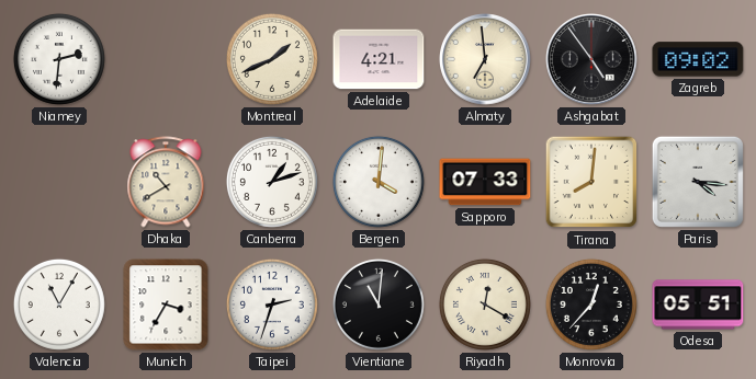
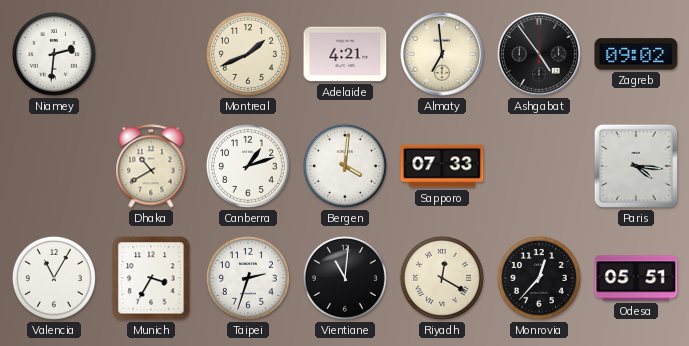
Tirana: 8:01 -> none (591, 182)
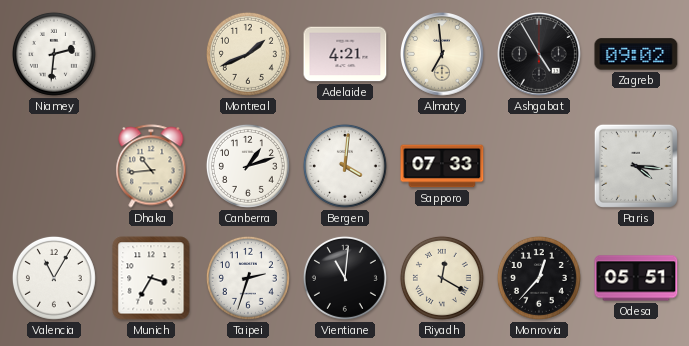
Ashgabat: 4:54 -> 4:55 (540, 55)
Dhaka: 10:40 -> 10:44 (151, 166)
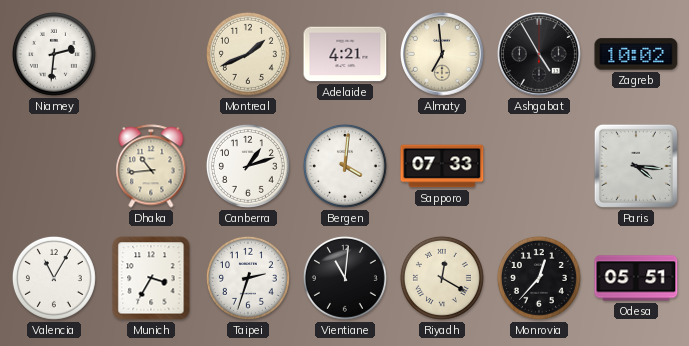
Zagreb: 09:02 -> 10:02 (636, 54)
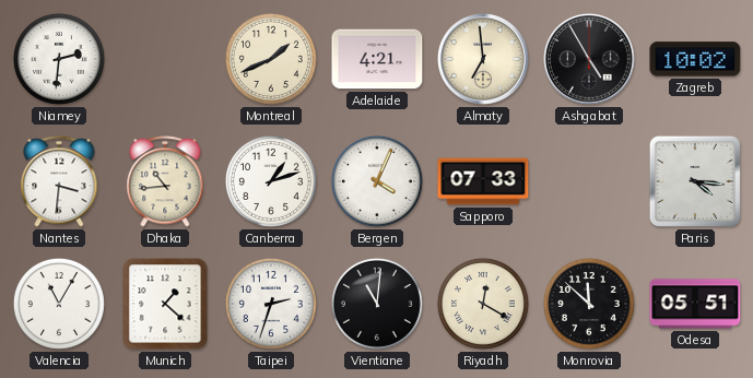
Nantes: none -> 3:31 (59, 181)
Bergen: 4:01 -> 4:04 (377, 181)
Munich: 3:35 -> 1:22 (165, 304)
Monrovia: 12:37 -> 11:52 (589, 304)
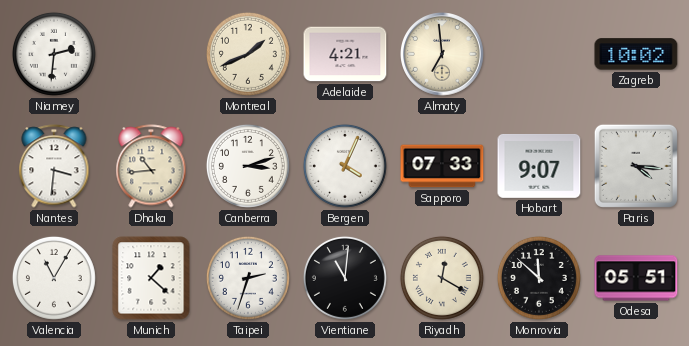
Ashgabat: 4:55 -> none (590, 60)
Canberra: 1:12 -> 3:12 (248, 166)
Hobart: none -> 9:07 (539, 166)
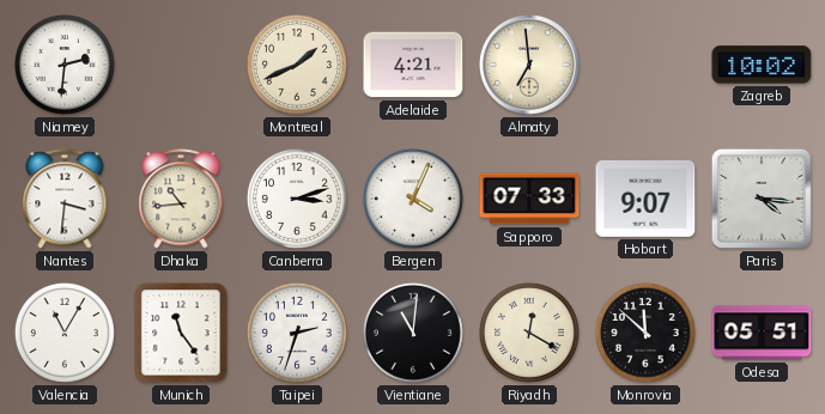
Munich: 1:22 -> 11:24 (181, 333)
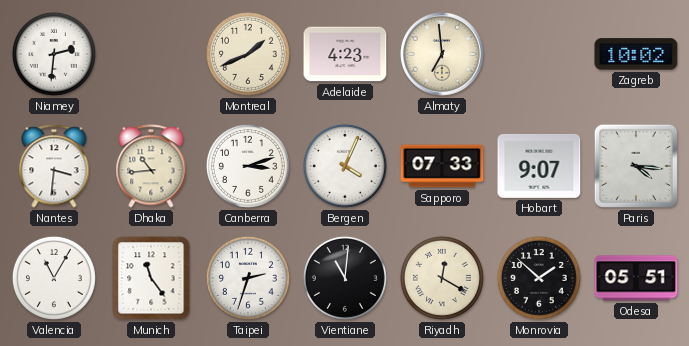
Adelaide: 4:21 -> 4:23 (345, 54)
Monrovia: 11:52 -> 1:52 (539, 278)
